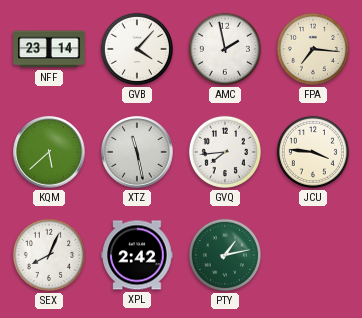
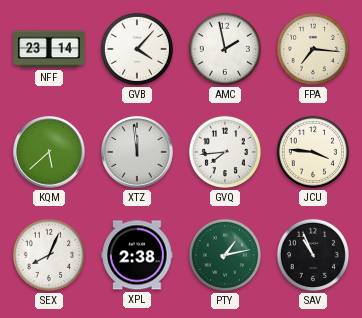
XTZ: 11:28 -> 11:59 (137, 152)
XPL: 2:42 -> 2:38 (137, 255)
SAV: none -> 10:56 (313, 255)
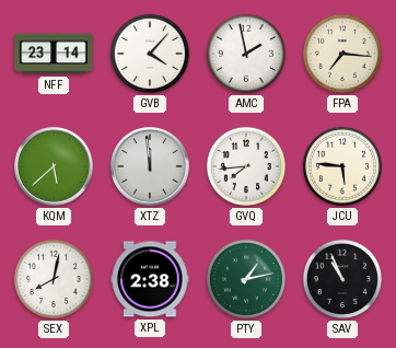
JCU: 3:46 -> 5:46 (342, 166)
SEX: 8:04 -> 8:02 (54, 279)
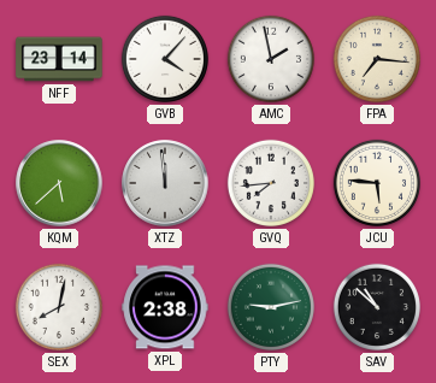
PTY: 1:13 -> 9:13 (271, 307)
SAV: 10:56 -> 10:52 (377, 307)
